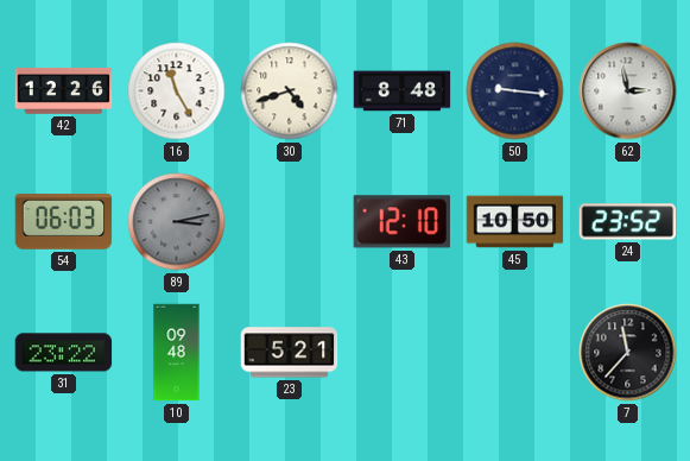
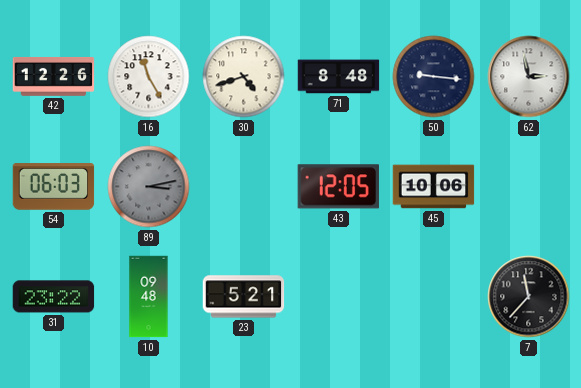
43: 12:10 -> 12:05 (338, 187)
45: 10:50 -> 10:06 (434, 187)
24: 23:52 -> none (628, 222)
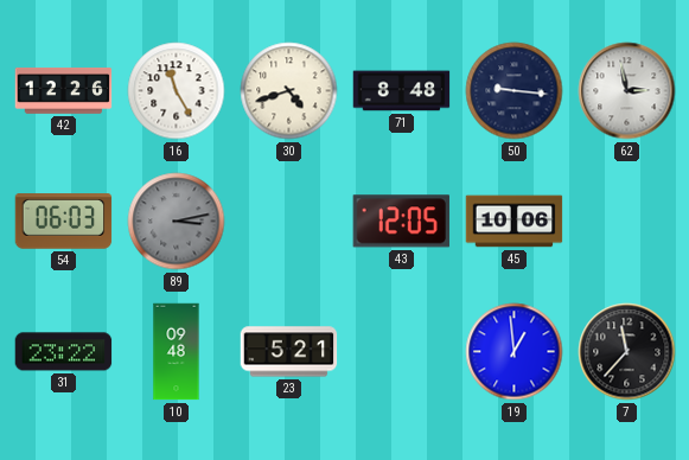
19: none -> 12:59 (515, 352)
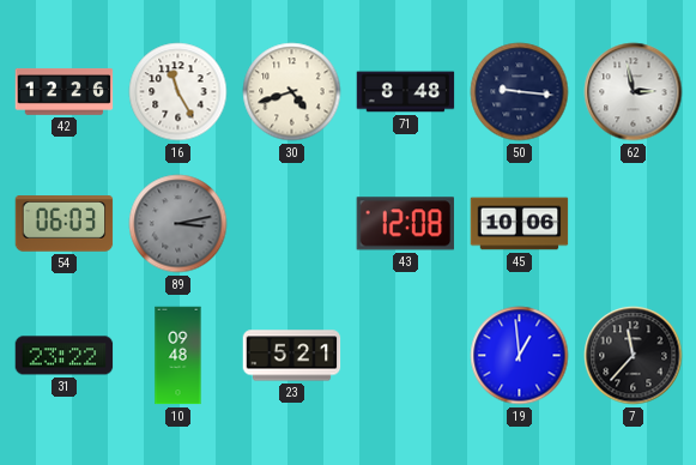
43: 12:05 -> 12:08 (405, 224)
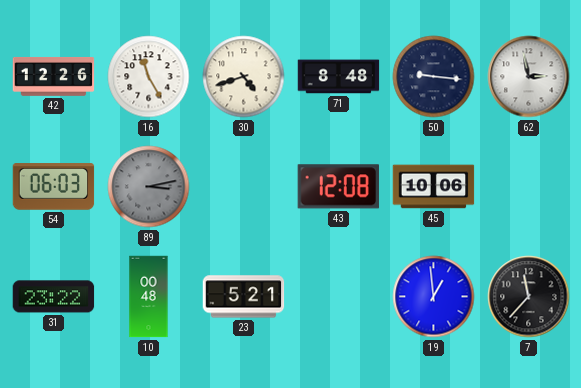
10: 09:48 -> 00:48 (149, 297)
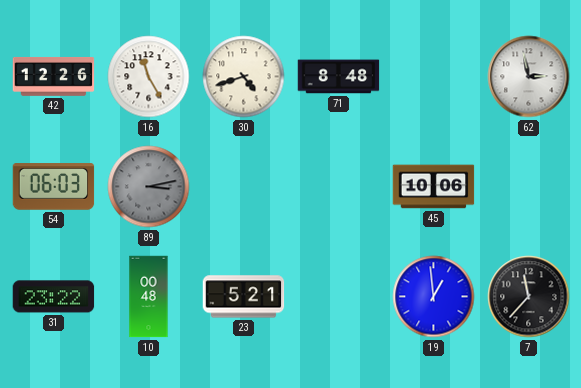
50: 9:16 -> none (434, 77)
43: 12:08 -> none (338, 187)
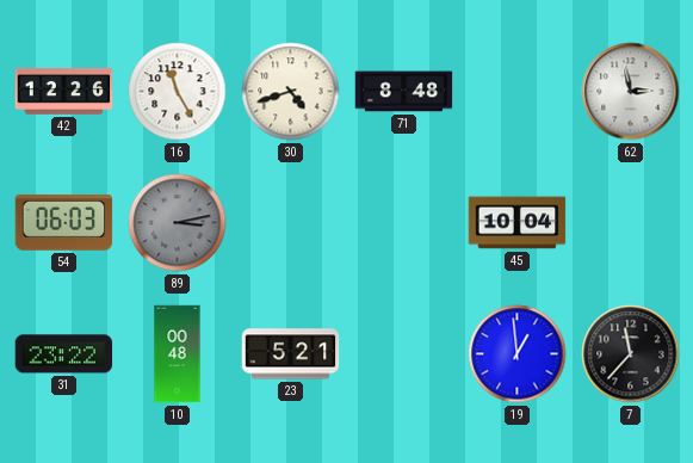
45: 10:06 -> 10:04 (518, 223)
